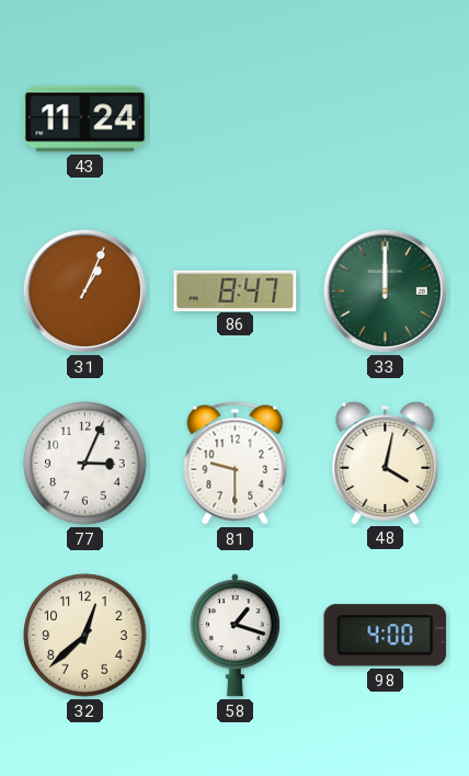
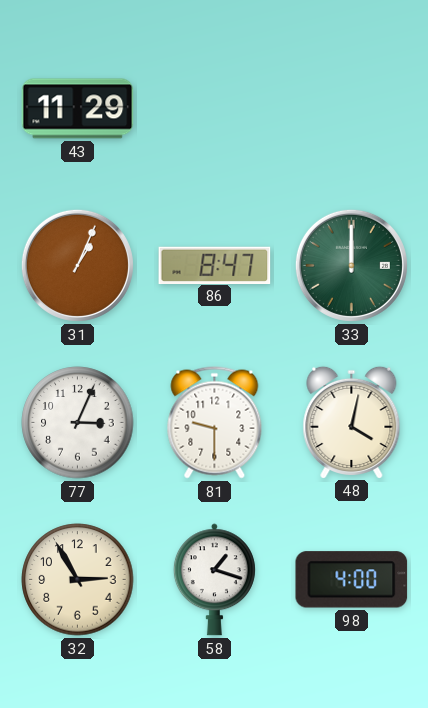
43: 11:24 -> 11:29 (78, 109)
32: 12:38 -> 2:55 (78, 580)
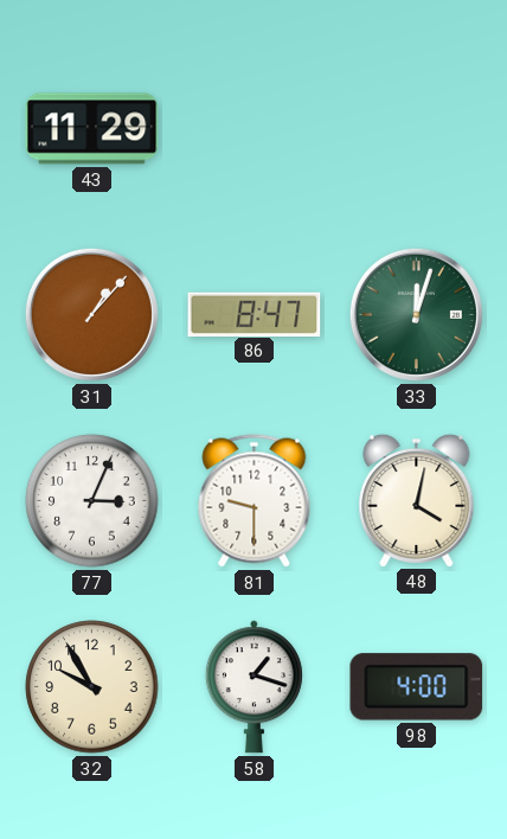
31: 1:04 -> 1:07 (91, 314)
33: 12:00 -> 12:03 (416, 314)
32: 2:55 -> 9:55 (92, 687)
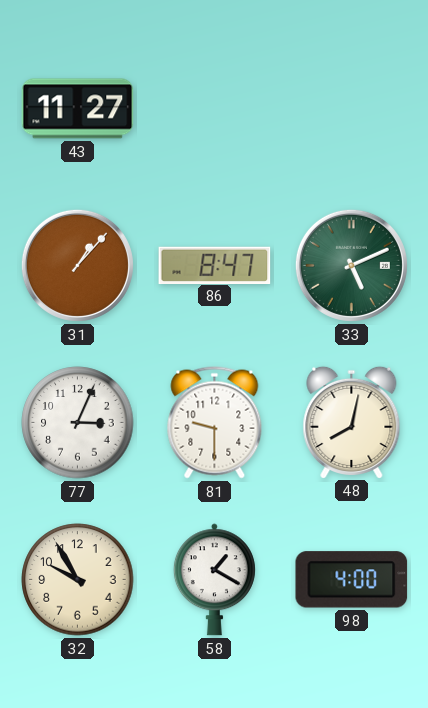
43: 11:29 -> 11:27 (78, 109)
33: 12:03 -> 5:11 (351, 265)
48: 4:02 -> 8:02 (352, 422)
58: 1:18 -> 1:20 (214, 580)
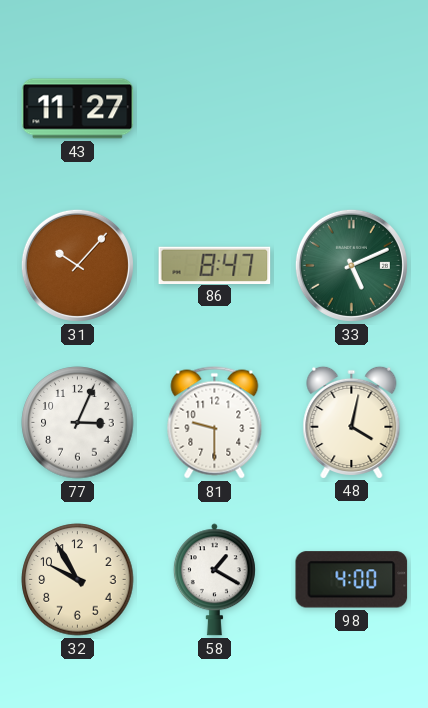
31: 1:07 -> 10:07 (77, 265)
48: 8:02 -> 4:02 (352, 422)
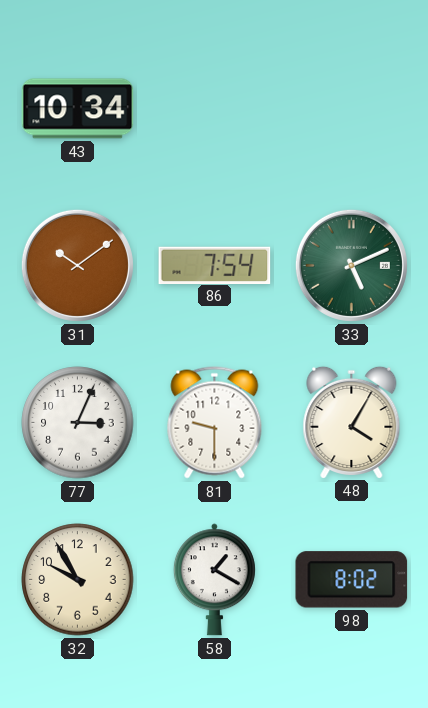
43: 11:27 -> 10:34 (78, 109)
31: 10:07 -> 10:09 (77, 265)
86: 8:47 -> 7:54 (215, 265)
48: 4:02 -> 4:05 (352, 422)
98: 4:00 -> 8:02 (352, 580)
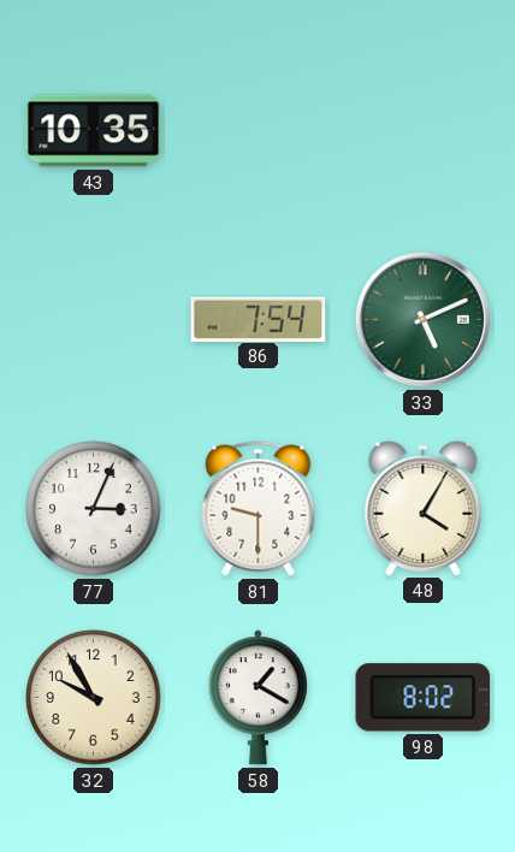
43: 10:34 -> 10:35 (94, 131)
31: 10:09 -> none (77, 265)
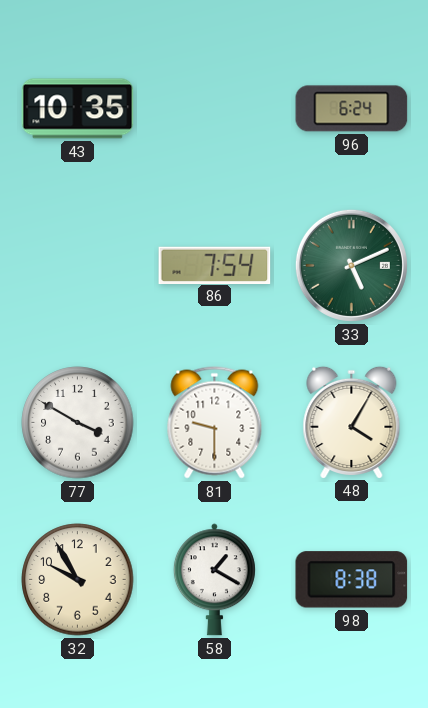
96: none -> 6:24 (352, 109)
77: 3:04 -> 3:50 (78, 423)
98: 8:02 -> 8:38 (352, 580)
